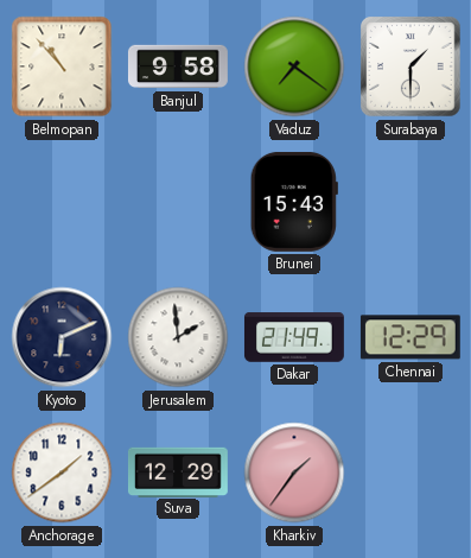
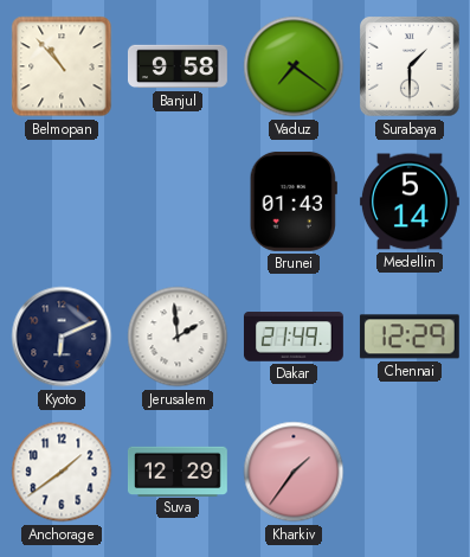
Brunei: 15:43 -> 01:43 (294, 201)
Medellin: none -> 5:14 (410, 201)
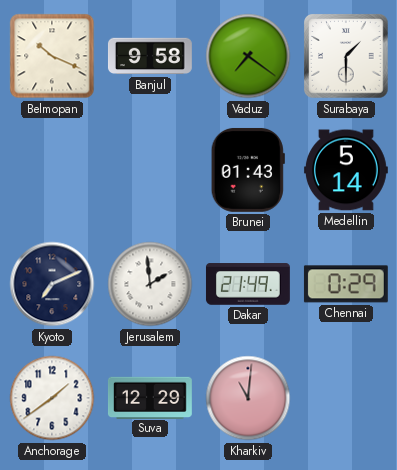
Belmopan: 10:53 -> 10:19 (52, 56)
Kyoto: 6:11 -> 7:11 (52, 284)
Chennai: 12:29 -> 0:29 (346, 284)
Kharkiv: 1:36 -> 11:01 (248, 398)
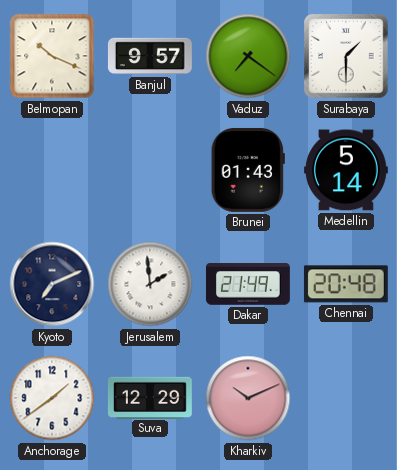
Banjul: 9:58 -> 9:57 (150, 56)
Chennai: 0:29 -> 20:48 (346, 284)
Kharkiv: 11:01 -> 10:11 (248, 398)
